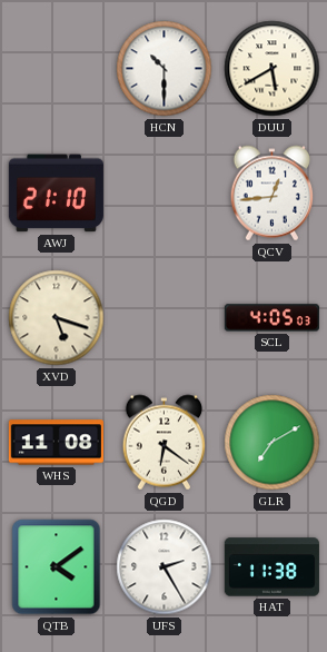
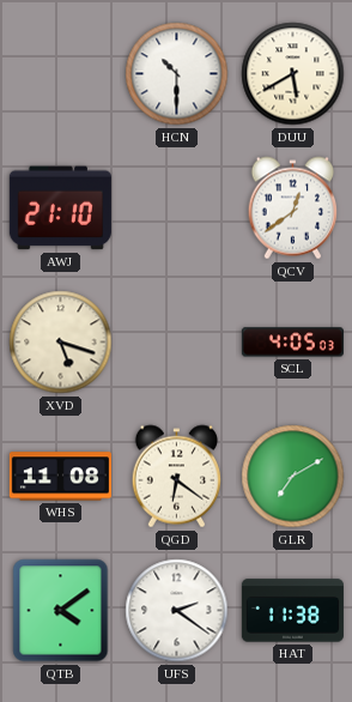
QCV: 12:44 -> 12:39 (293, 208)
UFS: 2:25 -> 2:21 (177, 611)
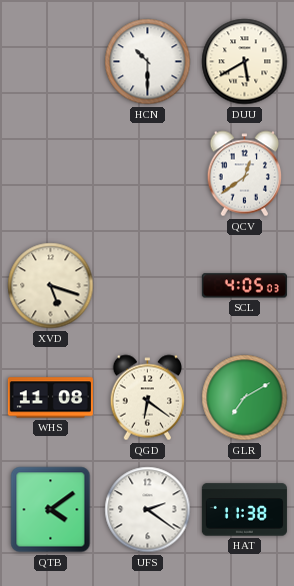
AWJ: 21:10 -> none (60, 208)
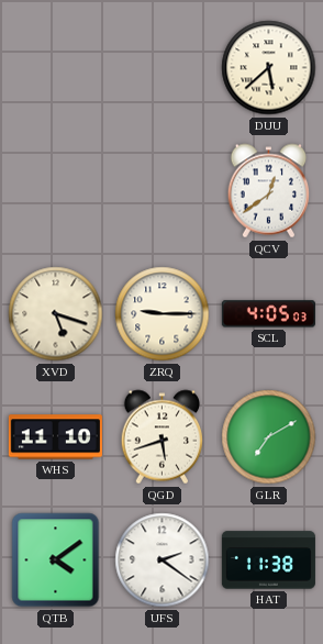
HCN: 10:30 -> none (148, 62)
DUU: 5:40 -> 5:38 (269, 68)
ZRQ: none -> 9:15 (163, 314)
WHS: 11:08 -> 11:10 (55, 437)
QGD: 6:21 -> 5:42 (163, 437)
